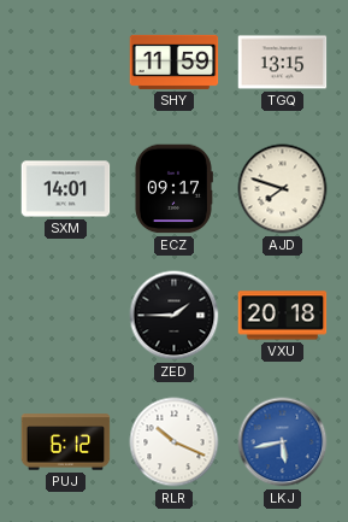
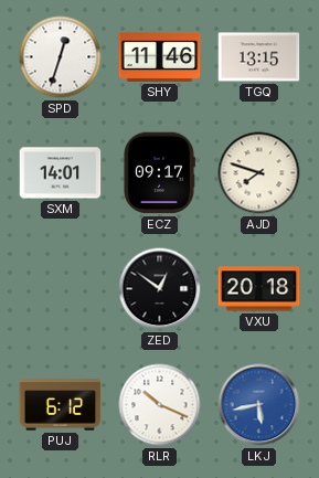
SPD: none -> 12:33 (61, 57)
SHY: 11:59 -> 11:46 (160, 56)
ZED: 1:45 -> 12:51 (160, 289)
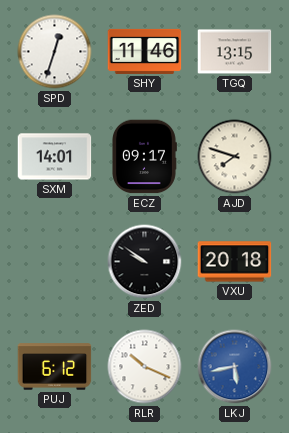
ZED: 12:51 -> 9:51 (145, 262)
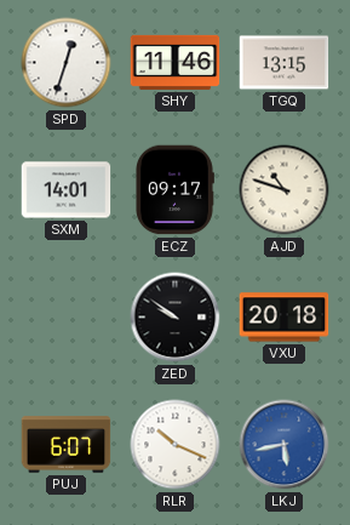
AJD: 7:48 -> 10:48 (285, 190)
PUJ: 6:12 -> 6:07 (67, 445)
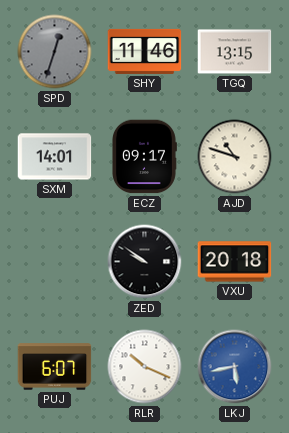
SPD dial: white -> grey (55, 52)
